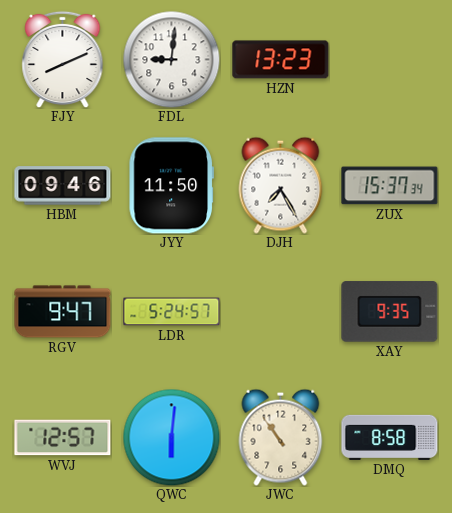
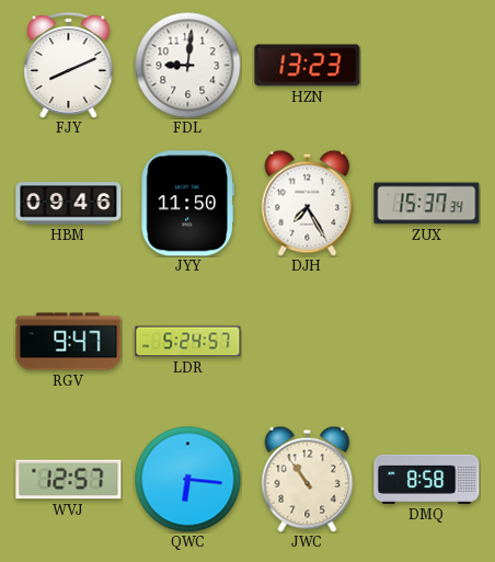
XAY: 9:35 -> none (390, 312)
QWC: 6:01 -> 6:16 (187, 479)
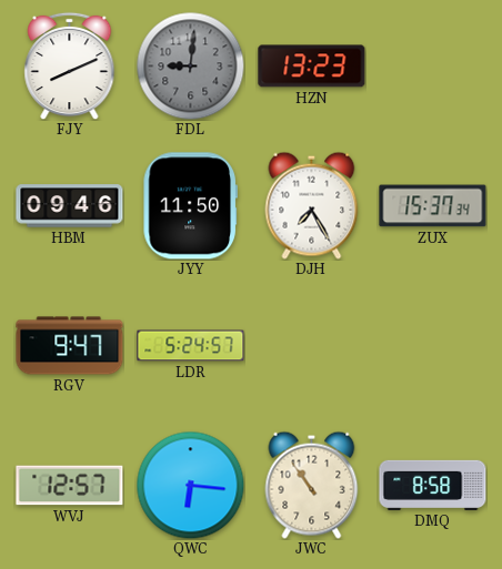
FDL dial: white -> grey (190, 65)
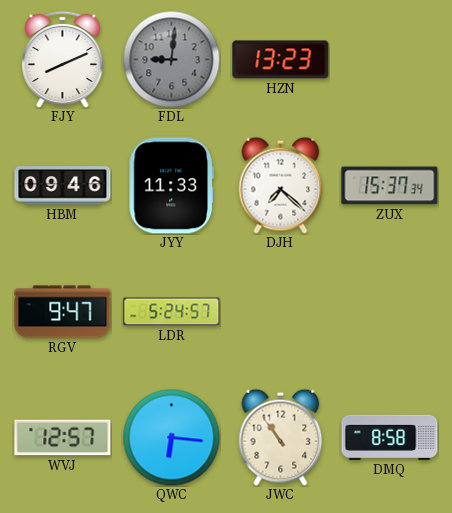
JYY: 11:50 -> 11:33 (171, 186)
DJH: 7:25 -> 7:22 (281, 185)
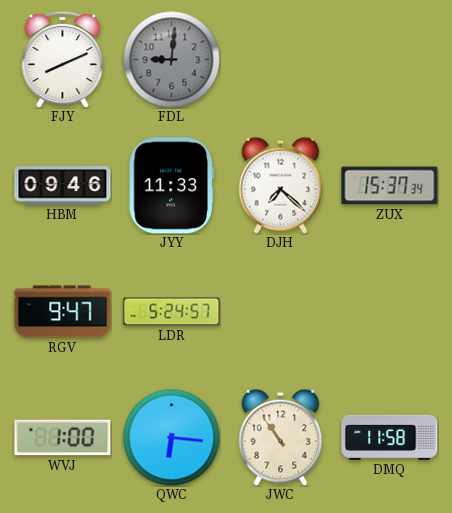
HZN: 13:23 -> none (281, 60)
WVJ: 12:57 -> 1:00 (63, 438)
DMQ: 8:58 -> 11:58 (390, 437)
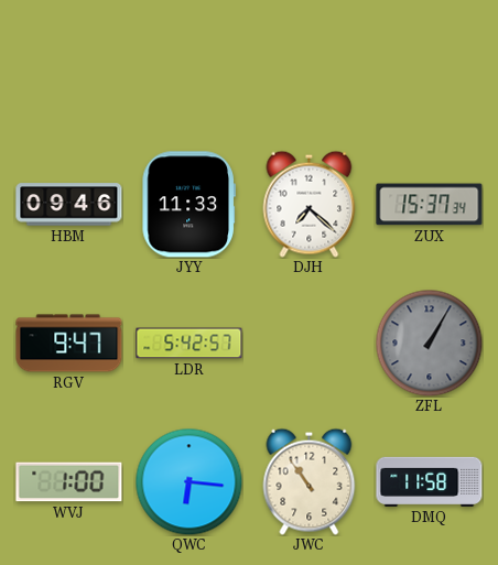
FJY: 8:11 -> none (63, 59)
FDL: 9:01 -> none (171, 59)
LDR: 5:24 -> 5:42 (190, 344)
ZFL: none -> 1:05 (429, 343)
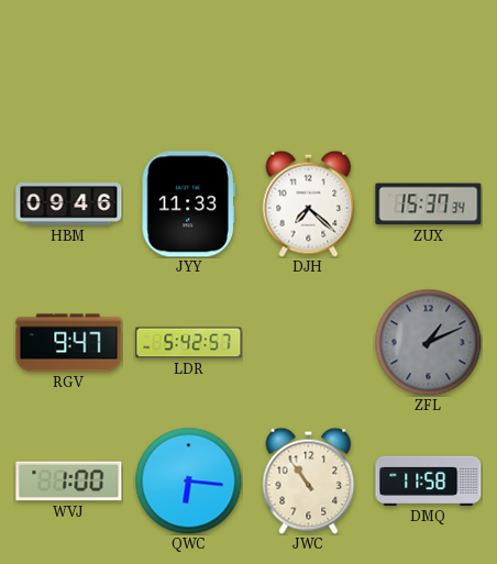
ZFL: 1:05 -> 1:11 (428, 342)
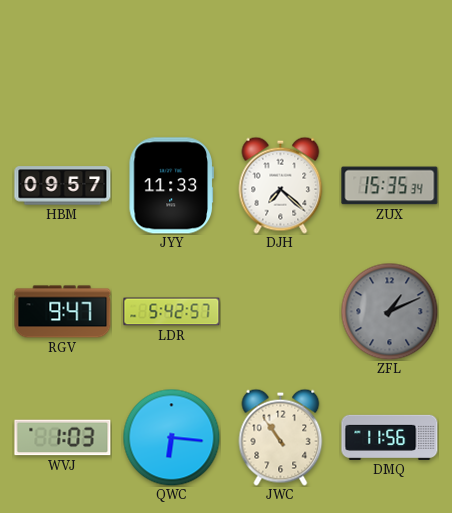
HBM: 09:46 -> 09:57 (63, 186)
ZUX: 15:37 -> 15:35 (390, 186)
WVJ: 1:00 -> 1:03 (63, 438)
DMQ: 11:58 -> 11:56 (390, 437)
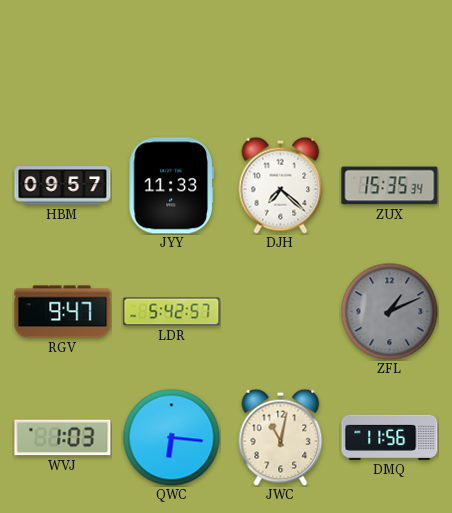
JWC: 10:54 -> 11:02 (281, 437)
